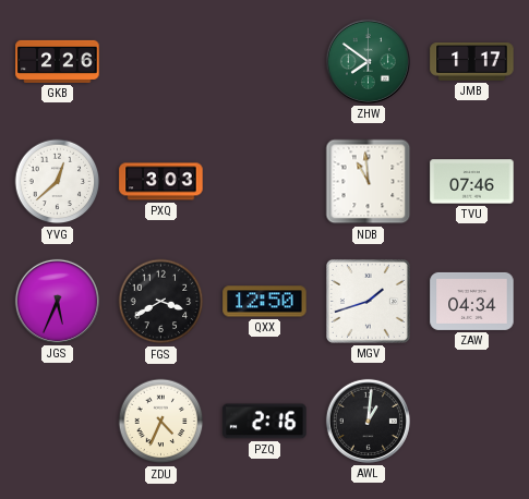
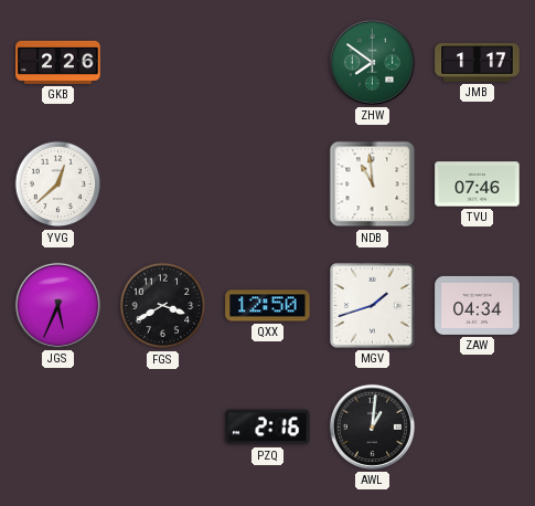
PXQ: 3:03 -> none (161, 182)
ZDU: 4:34 -> none (161, 422)
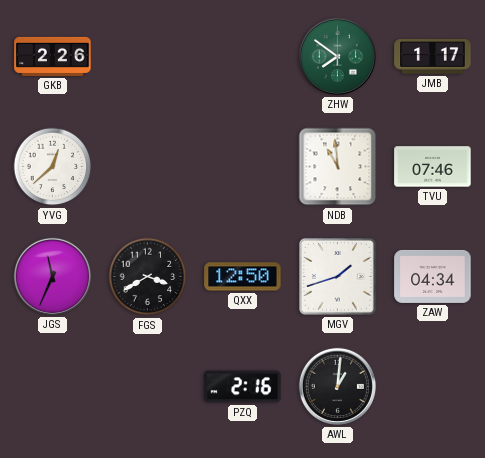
JGS: 5:34 -> 11:34 (52, 276)
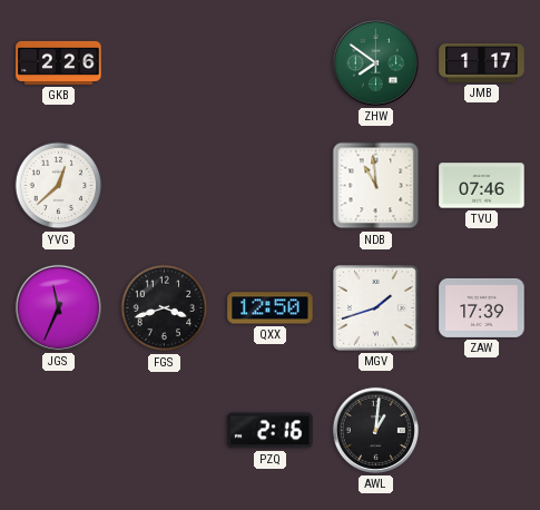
FGS: 3:40 -> 3:42 (165, 308)
ZAW: 04:34 -> 17:39 (482, 307)
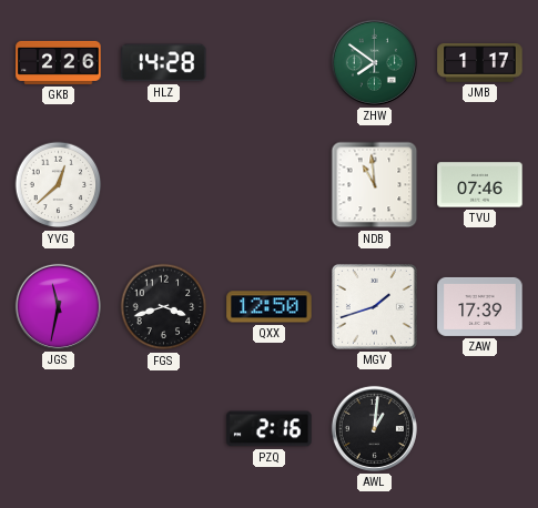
HLZ: none -> 14:28 (164, 63)
JGS: 11:34 -> 11:32 (58, 306)
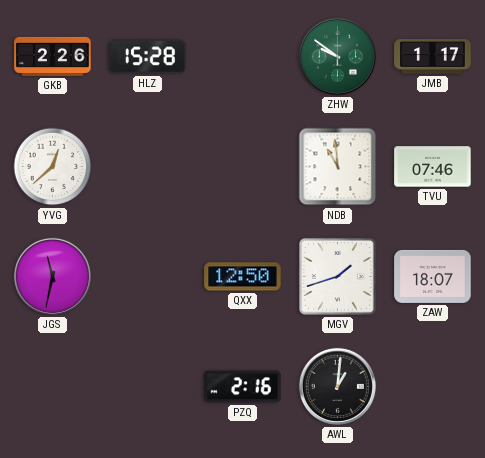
HLZ: 14:28 -> 15:28 (148, 57)
ZHW: 7:51 -> 9:51 (337, 56)
FGS: 3:42 -> none (164, 307)
ZAW: 17:39 -> 18:07 (433, 276)
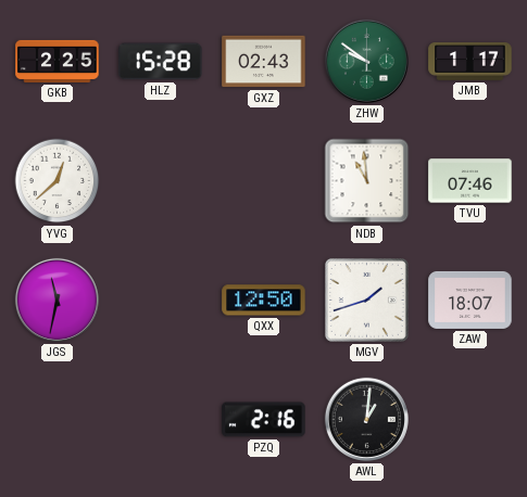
GKB: 2:26 -> 2:25 (58, 61)
GXZ: none -> 02:43 (264, 62)
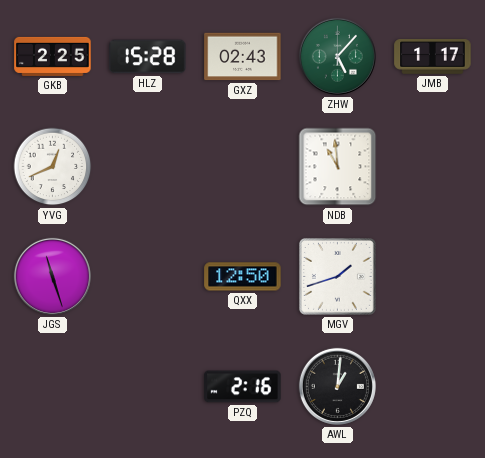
ZHW: 9:51 -> 5:07 (337, 56)
YVG: 12:38 -> 12:41 (53, 167)
TVU: 07:46 -> none (470, 181)
JGS: 11:32 -> 11:27 (52, 276)
ZAW: 18:07 -> none (470, 300)
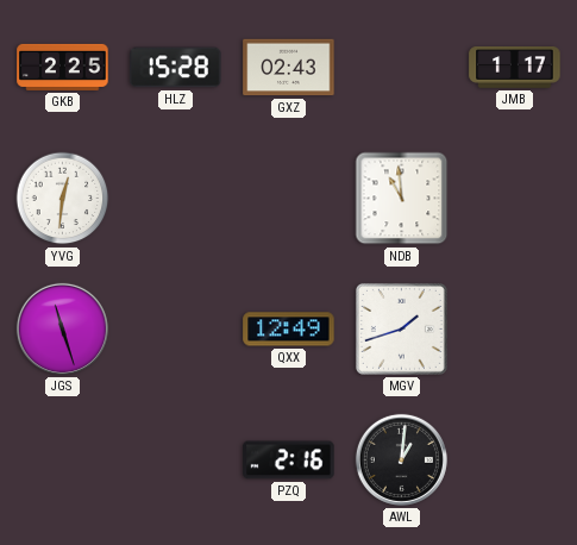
ZHW: 5:07 -> none (337, 56)
YVG: 12:41 -> 12:31 (63, 199)
QXX: 12:50 -> 12:49 (289, 330)
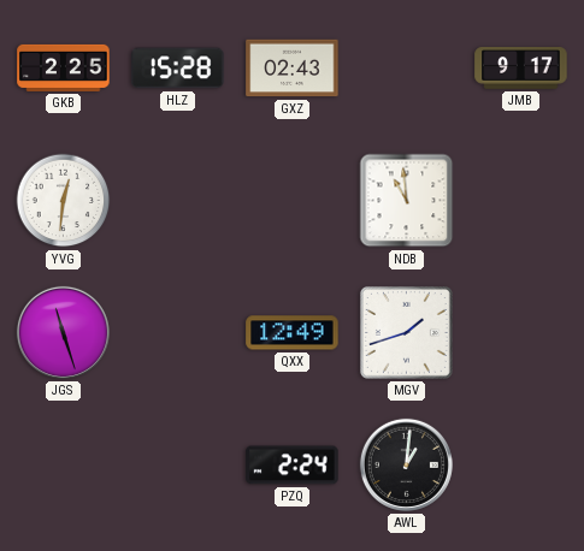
JMB: 1:17 -> 9:17 (521, 69)
PZQ: 2:16 -> 2:24 (293, 466)
